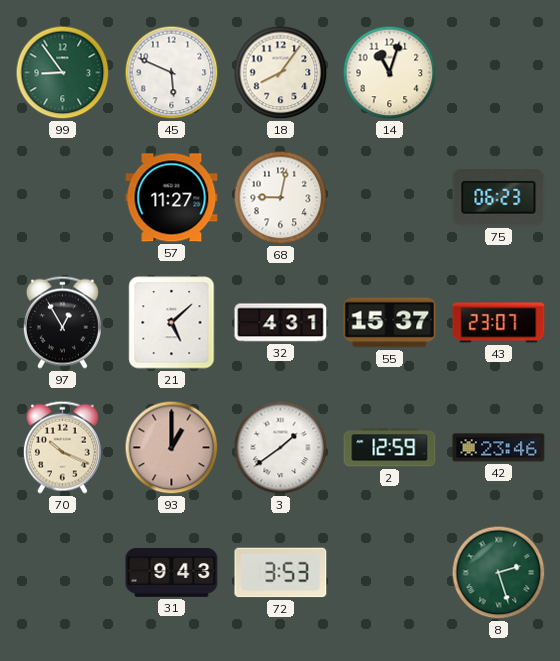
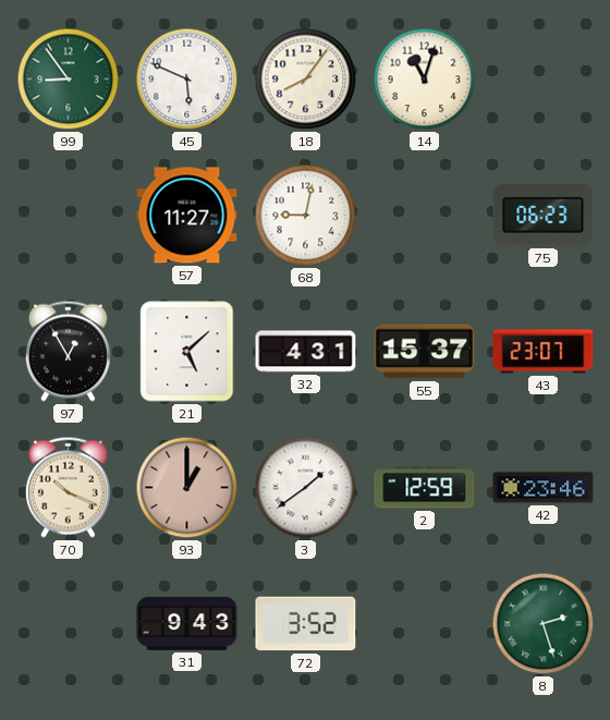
72: 3:53 -> 3:52 (306, 624)
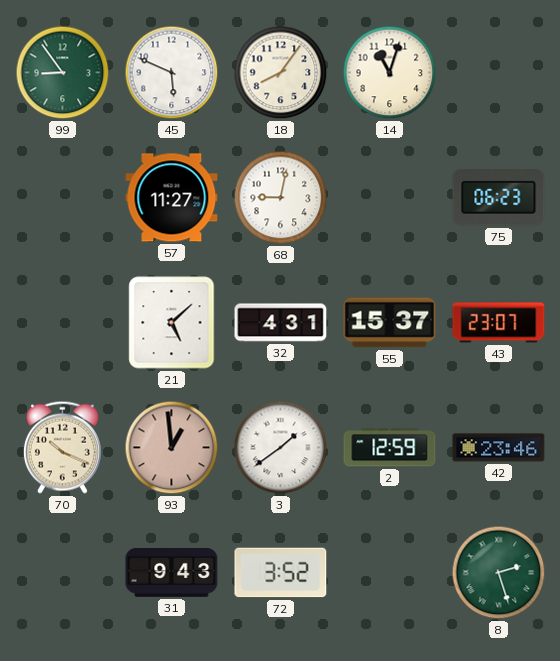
97: 12:55 -> none (68, 351)
93: 1:00 -> 12:59 (172, 448)
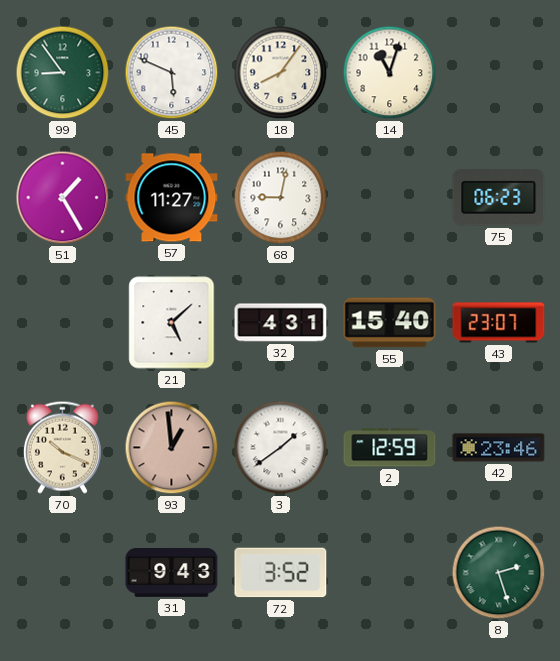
51: none -> 1:25 (63, 198)
55: 15:37 -> 15:40 (390, 323)
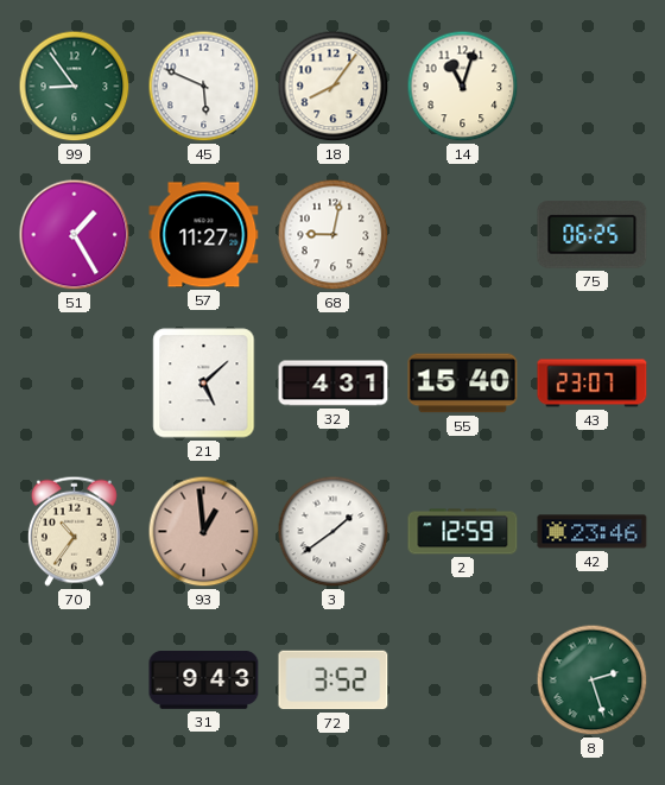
75: 06:23 -> 06:25 (593, 235)
70: 10:19 -> 10:36 (74, 531)
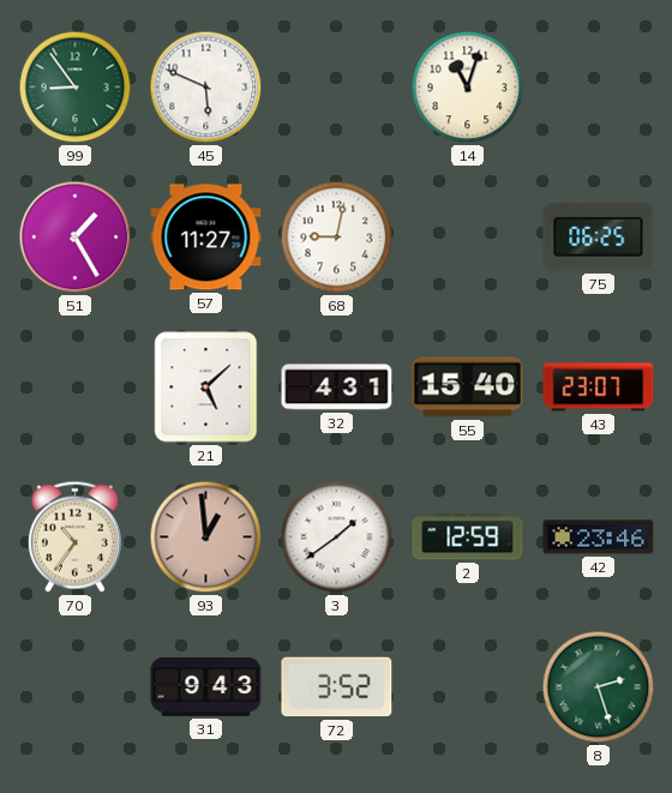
18: 8:06 -> none (334, 87)
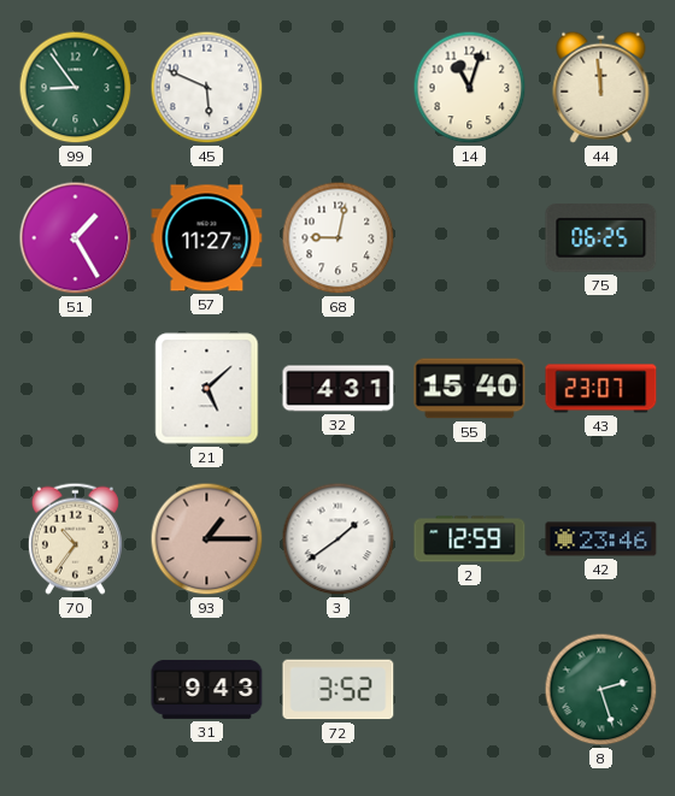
44: none -> 11:59 (601, 87)
93: 12:59 -> 1:15 (207, 539)
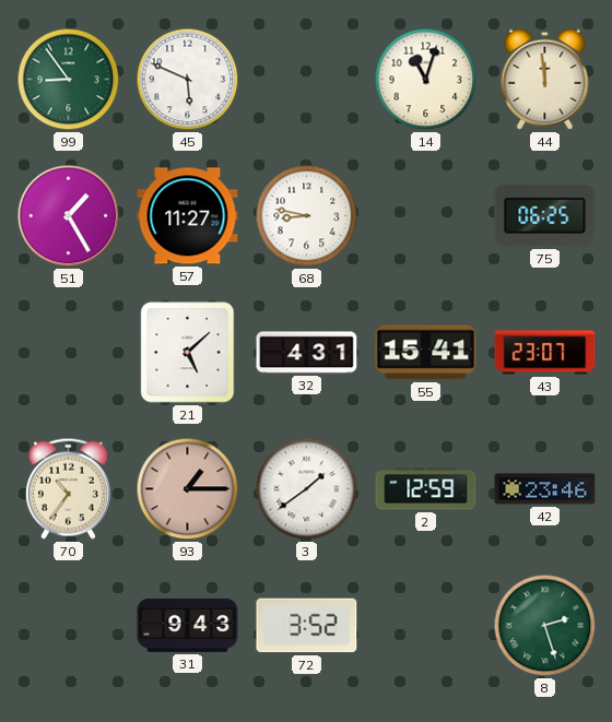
68: 9:02 -> 8:47 (307, 216)
55: 15:40 -> 15:41 (426, 353)
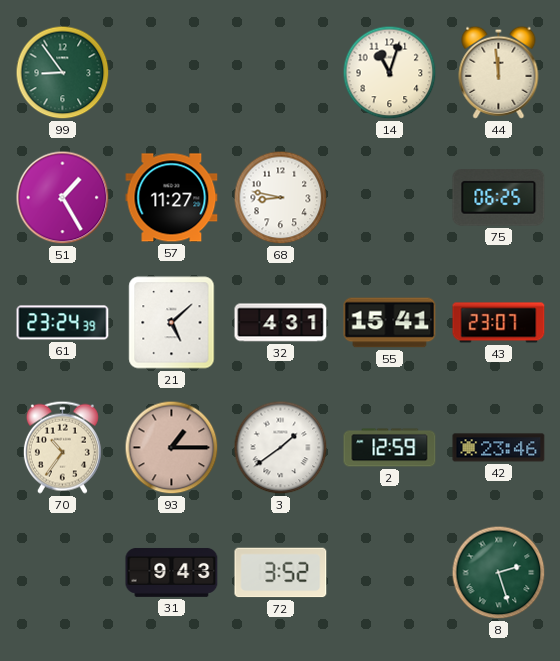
45: 5:49 -> none (188, 80)
61: none -> 23:24 (63, 323)
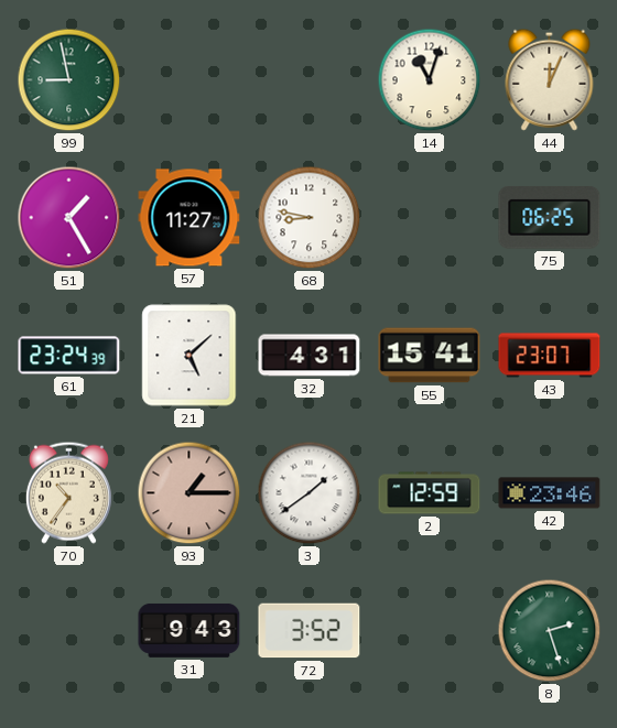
99: 8:54 -> 8:58 (69, 80)
44: 11:59 -> 12:04 (550, 79)
